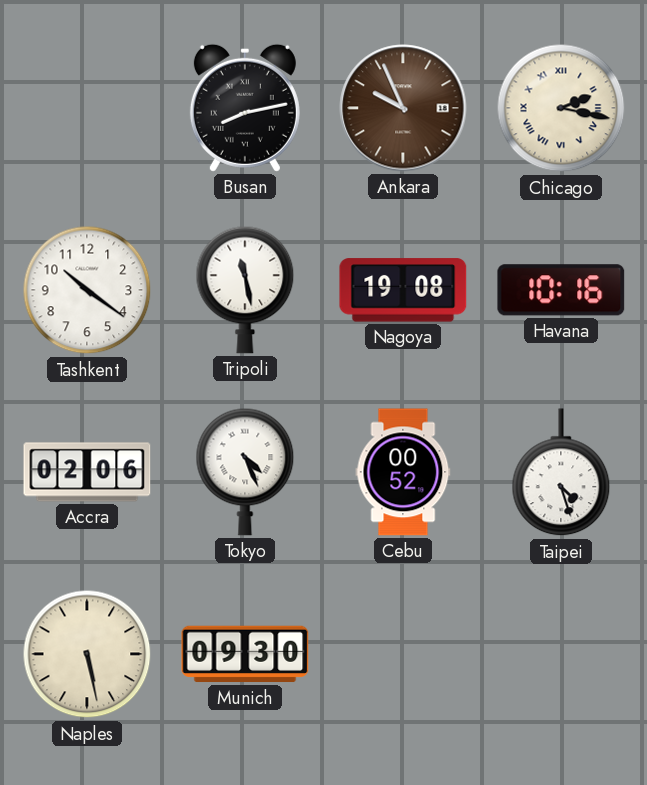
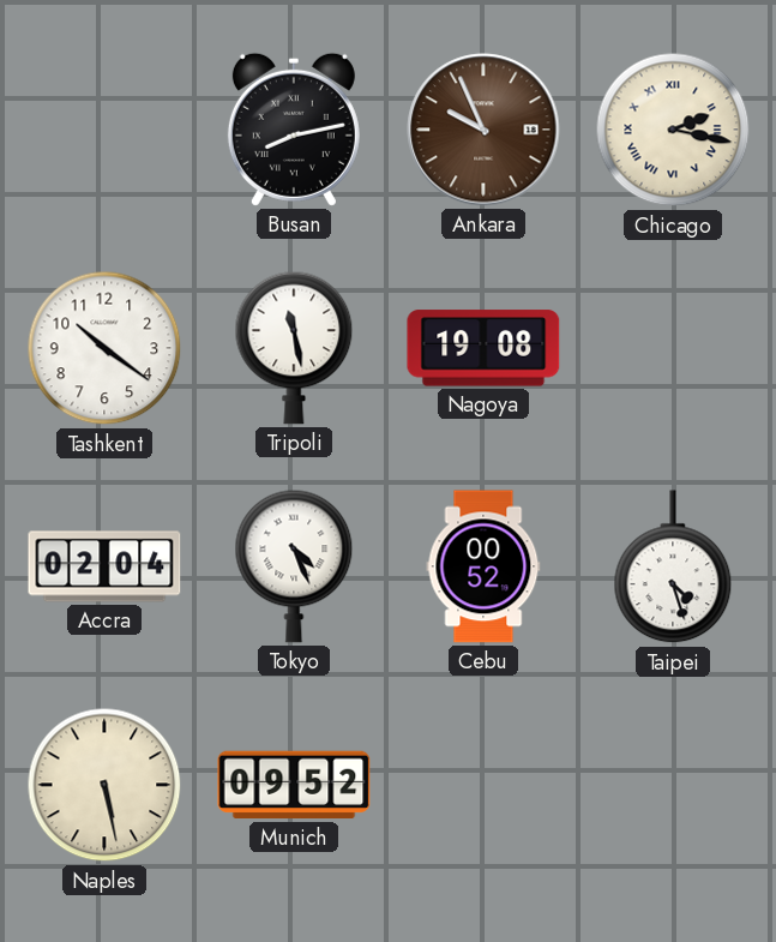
Havana: 10:16 -> none (561, 290)
Accra: 02:06 -> 02:04 (104, 566)
Munich: 09:30 -> 09:52 (294, 785)
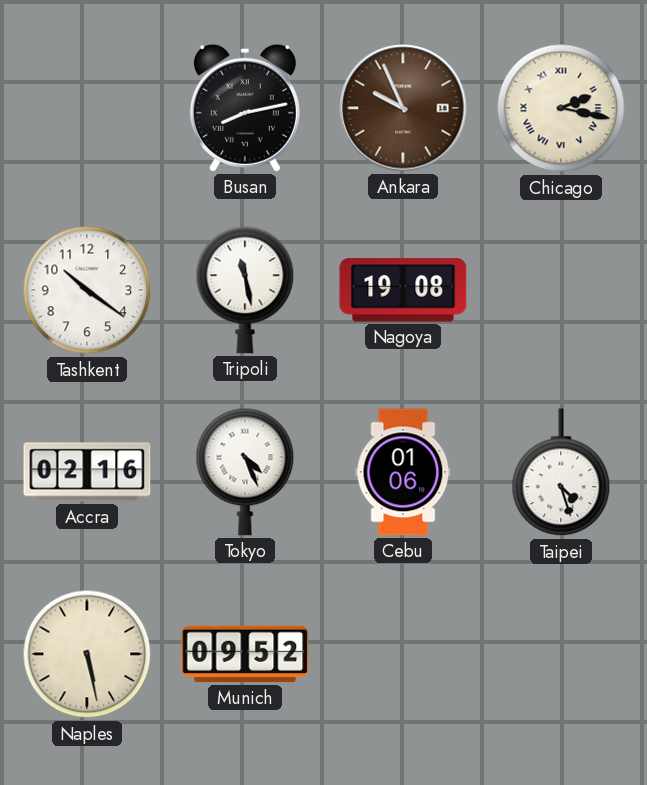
Accra: 02:04 -> 02:16 (87, 472)
Cebu: 00:52 -> 01:06 (403, 472)
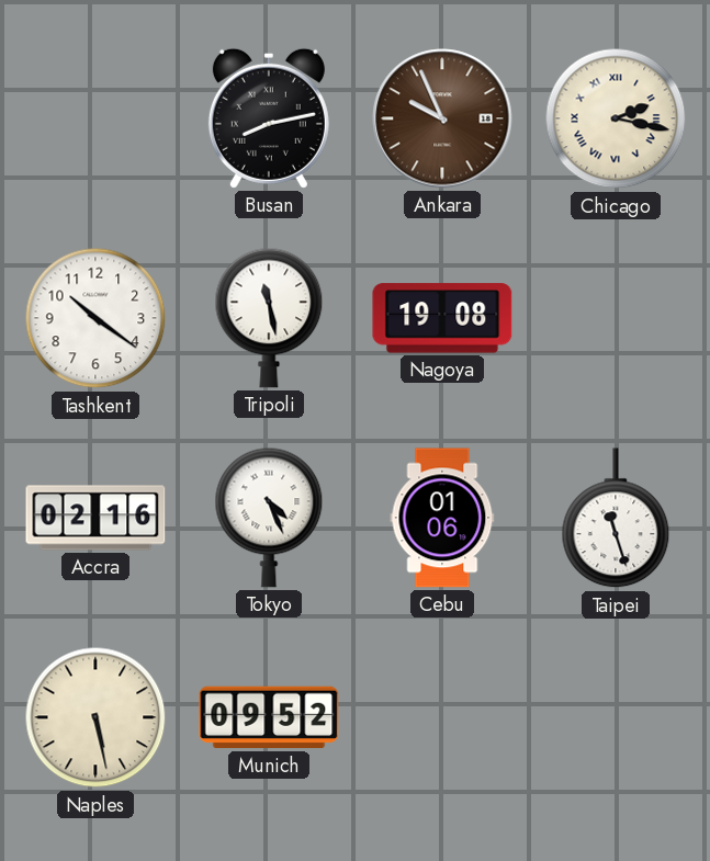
Taipei: 4:27 -> 11:27 (616, 519)
